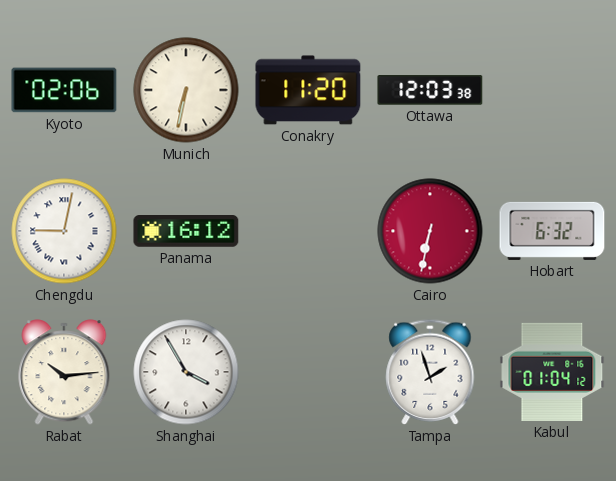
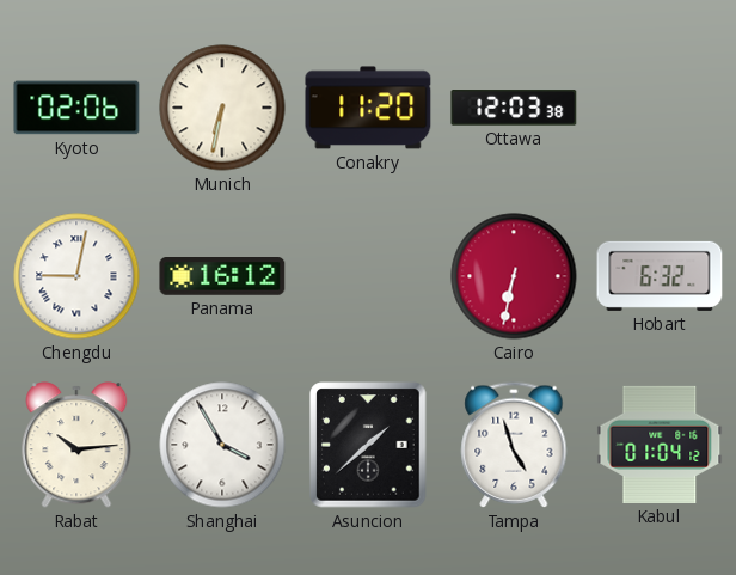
Asuncion: none -> 1:38 (368, 445)
Tampa: 1:57 -> 4:57 (514, 445)
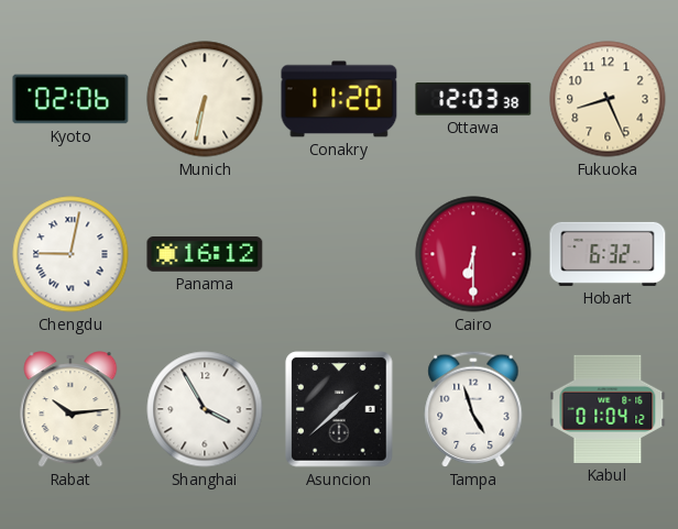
Fukuoka: none -> 8:26 (608, 99)
Cairo: 6:32 -> 6:30 (473, 254)
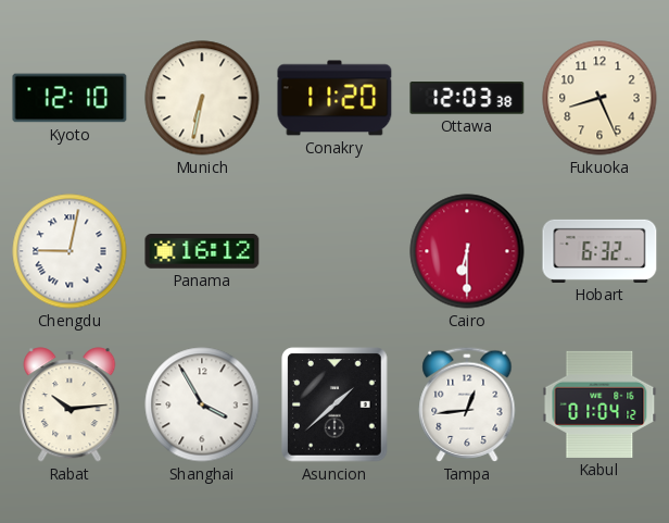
Kyoto: 02:06 -> 12:10 (70, 98)
Tampa: 4:57 -> 12:44 (467, 404)
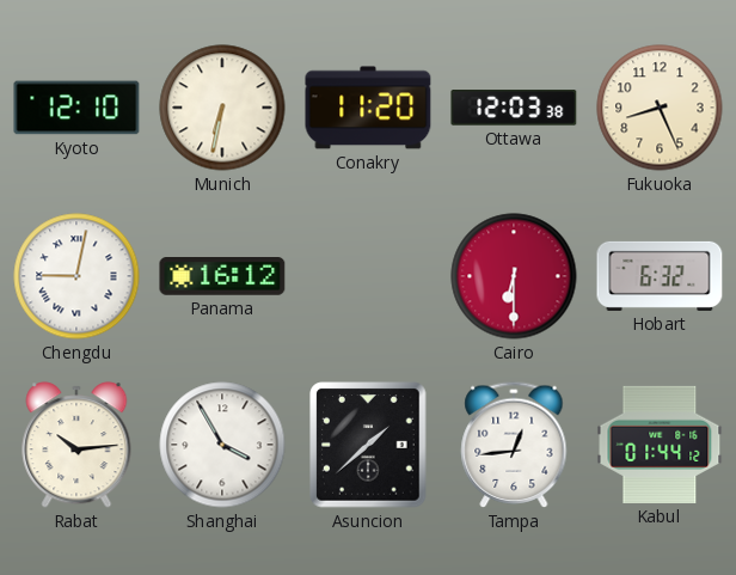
Kabul: 01:04 -> 01:44 (660, 445)
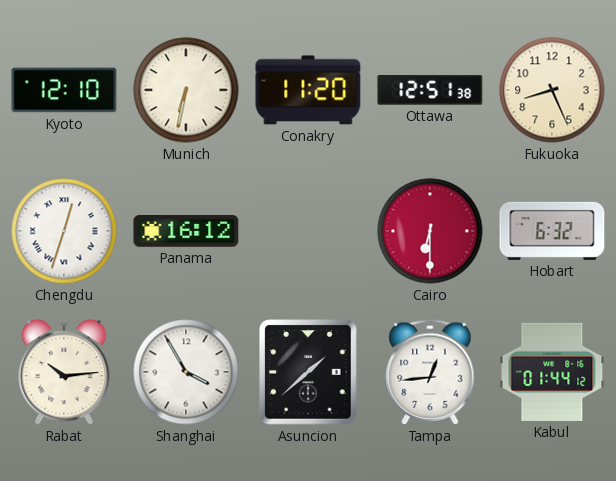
Ottawa: 12:03 -> 12:51 (430, 90)
Chengdu: 9:02 -> 12:33 (64, 231)
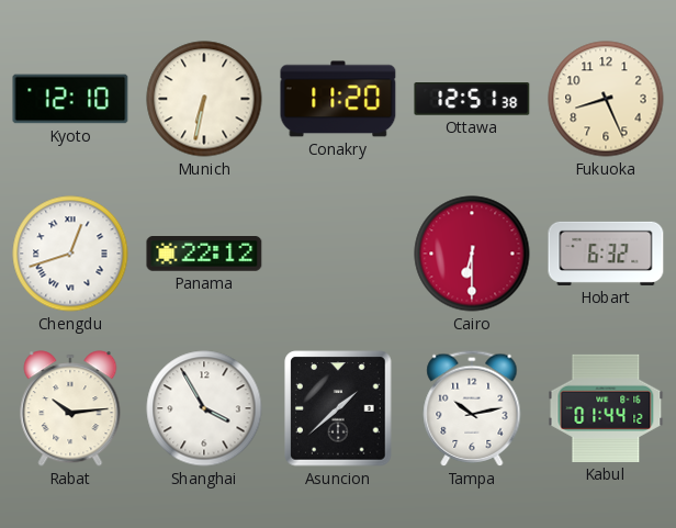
Chengdu: 12:33 -> 12:42 (70, 254)
Panama: 16:12 -> 22:12 (204, 255)
Tampa: 12:44 -> 10:13 (472, 408)
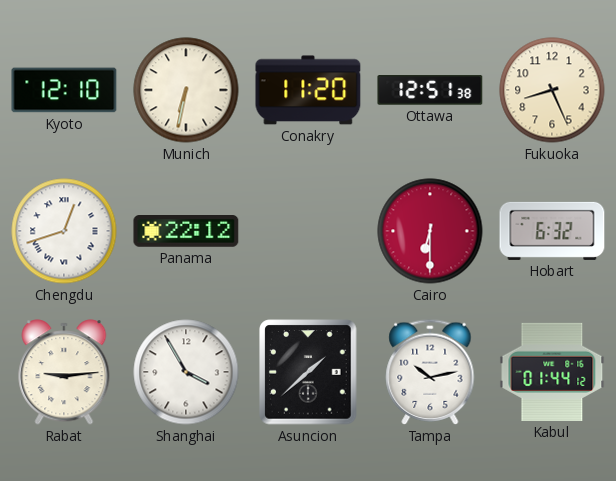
Rabat: 10:14 -> 9:14 (64, 372)
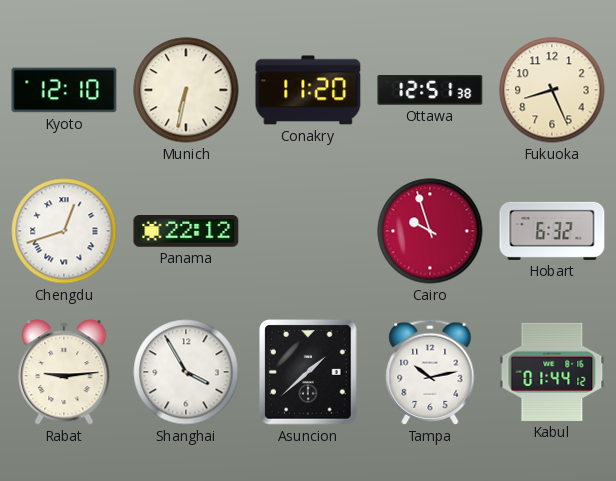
Cairo: 6:30 -> 9:57 (430, 231)
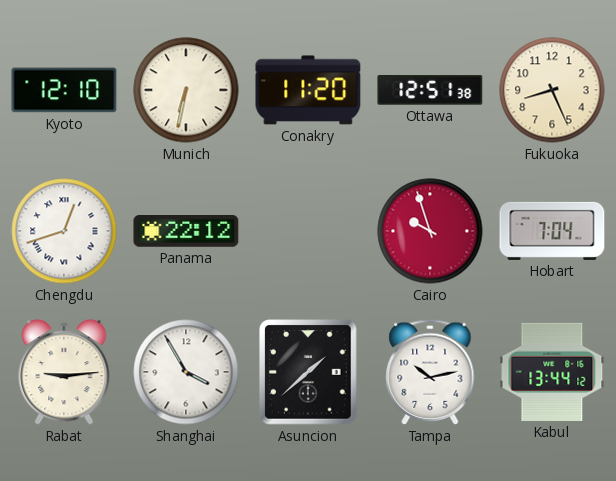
Hobart: 6:32 -> 7:04 (552, 231)
Kabul: 01:44 -> 13:44 (552, 372)
